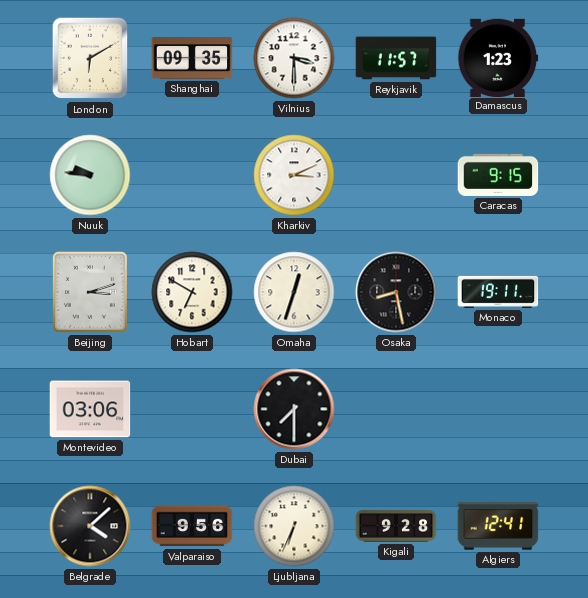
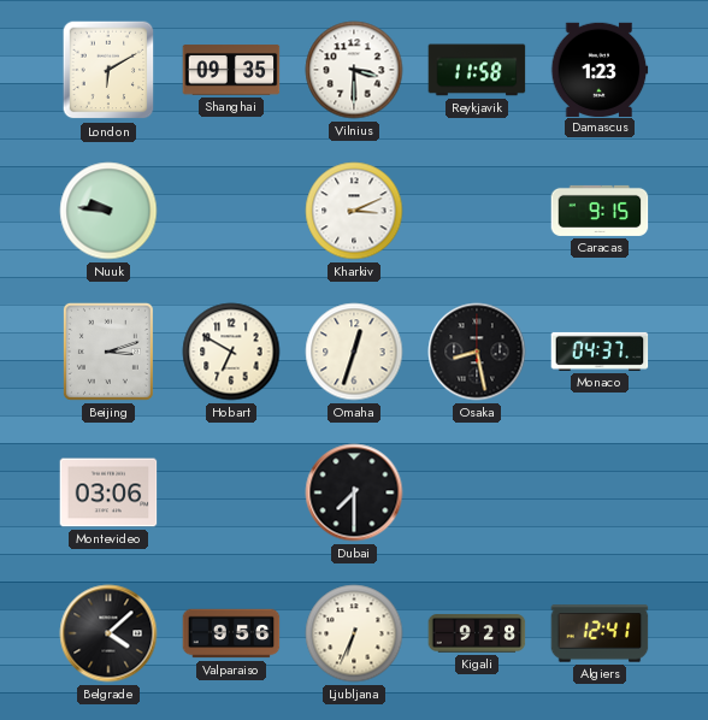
Reykjavik: 11:57 -> 11:58 (477, 70)
Monaco: 19:11 -> 04:37 (600, 352)
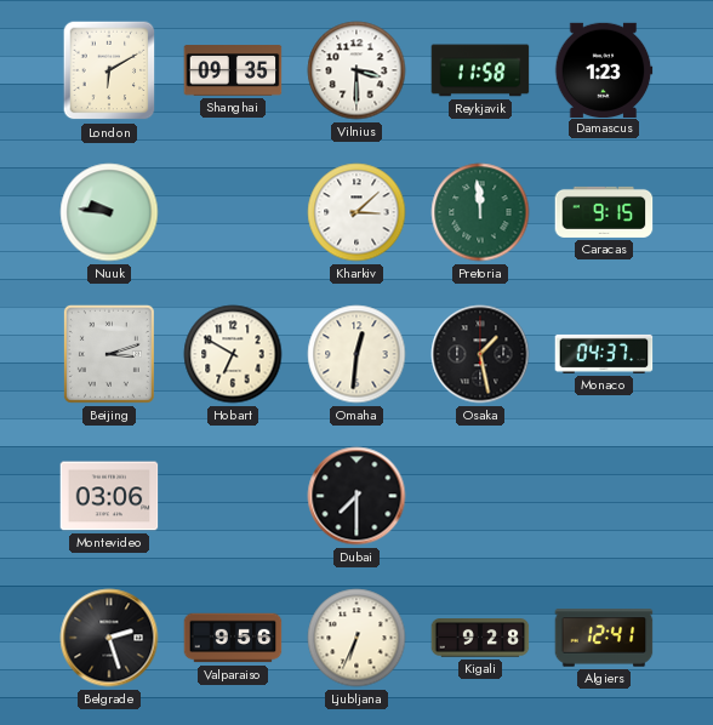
Kharkiv: 3:11 -> 3:08 (356, 212)
Pretoria: none -> 11:59 (480, 212)
Omaha: 12:33 -> 12:31 (356, 354)
Osaka: 8:28 -> 1:28 (480, 354)
Belgrade: 4:08 -> 2:27 (109, 638)
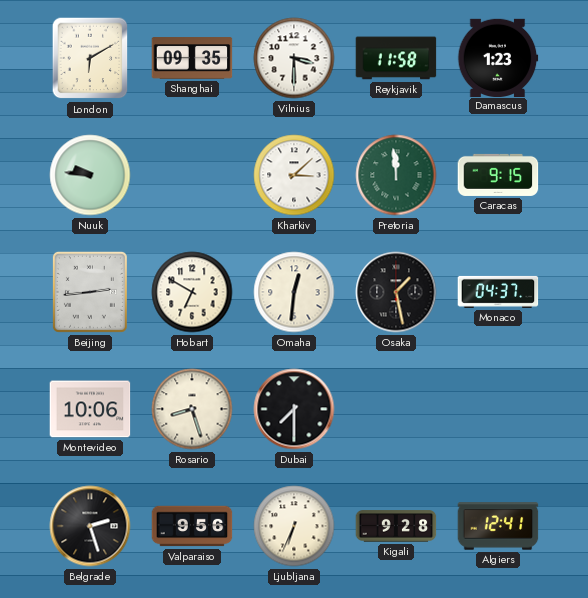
Beijing: 3:12 -> 2:44 (90, 292)
Montevideo: 03:06 -> 10:06 (90, 409)
Rosario: none -> 8:27 (192, 409)
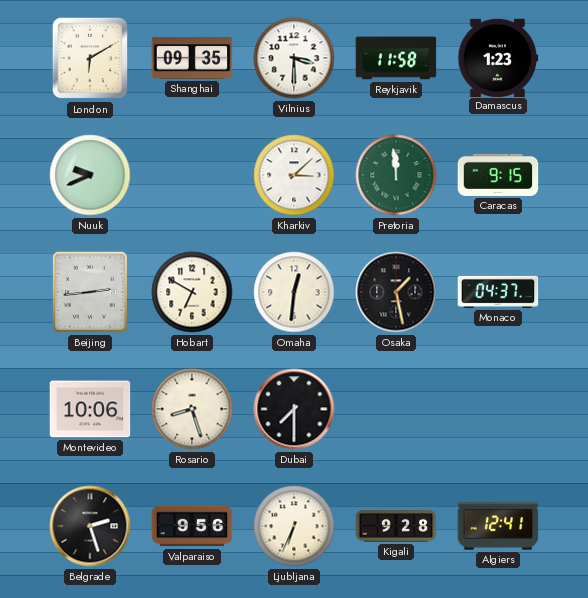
Nuuk: 9:46 -> 9:41 (90, 175)
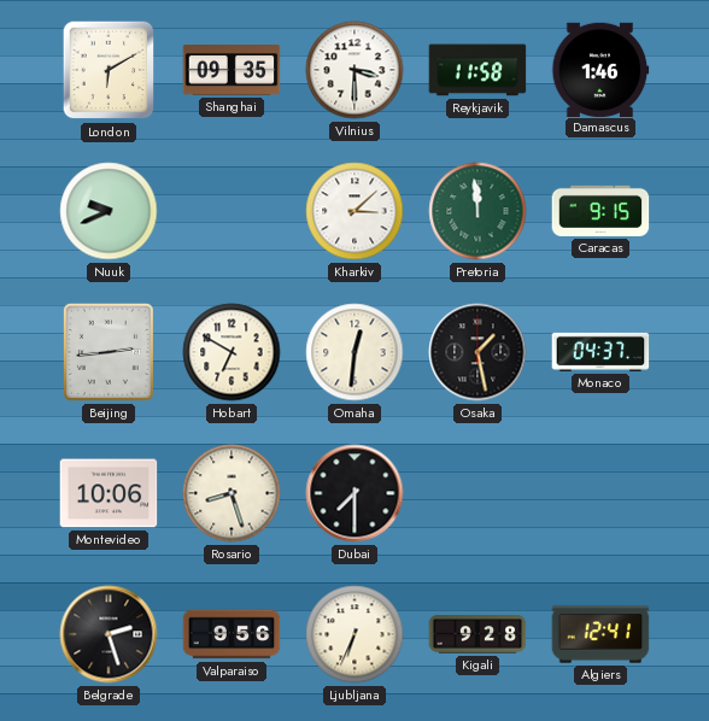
Damascus: 1:23 -> 1:46 (600, 69)
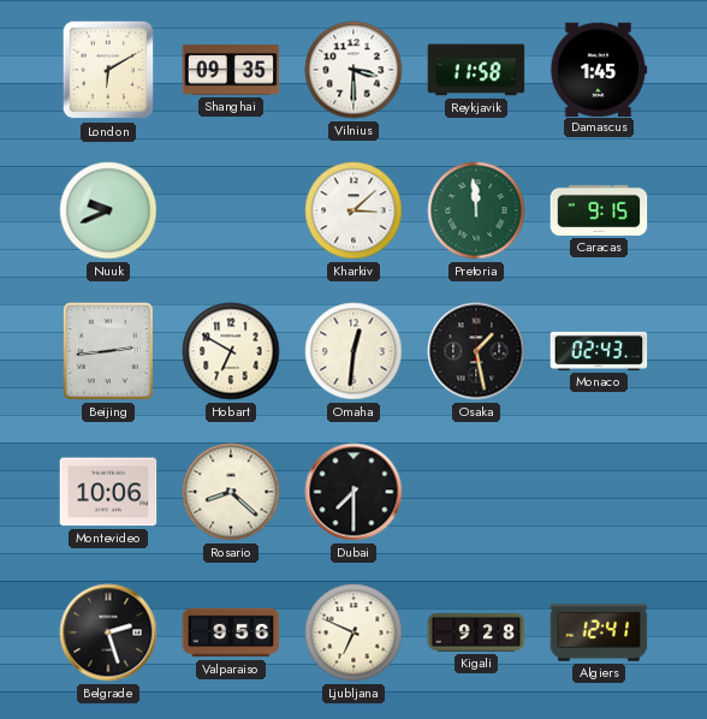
Damascus: 1:46 -> 1:45 (599, 69)
Monaco: 04:37 -> 02:43 (599, 351)
Rosario: 8:27 -> 8:22 (231, 492)
Ljubljana: 6:34 -> 6:49 (353, 632)
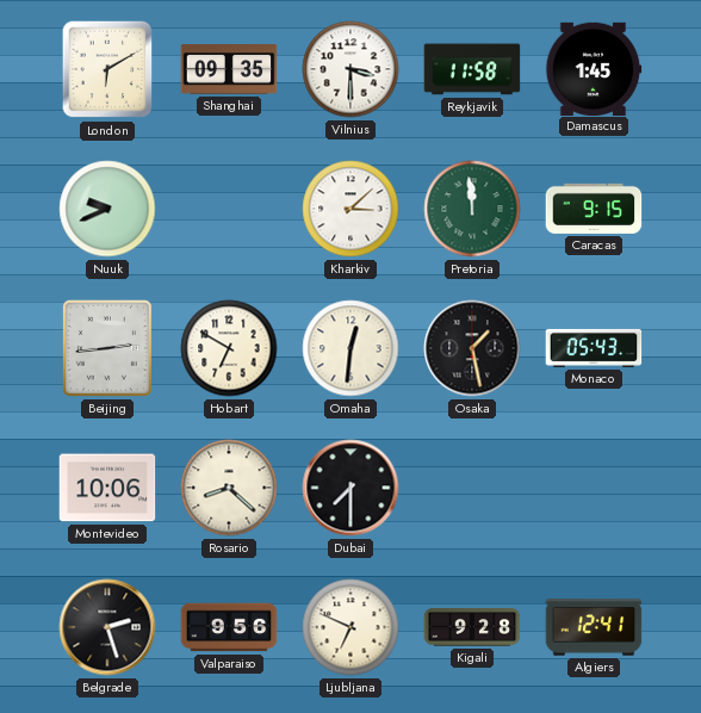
Monaco: 02:43 -> 05:43 (594, 348)
